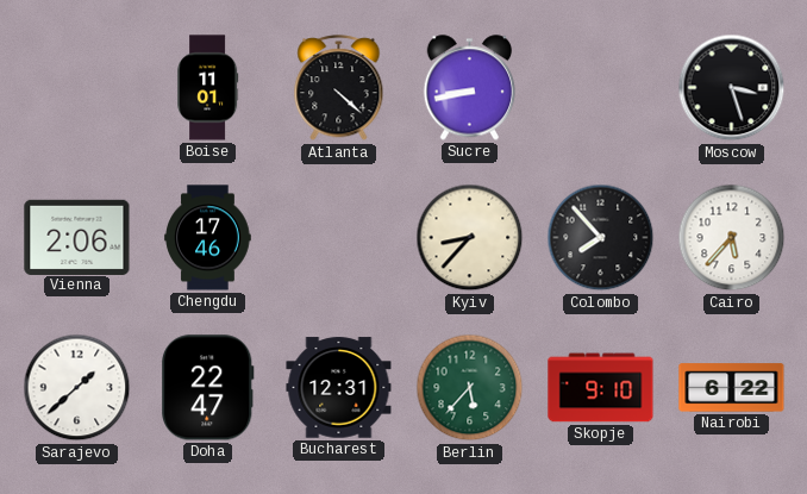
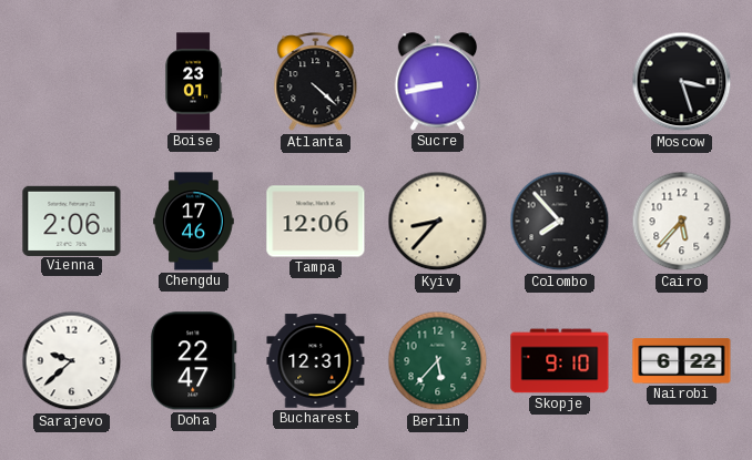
Boise: 11:01 -> 23:01 (194, 82)
Tampa: none -> 12:06 (316, 222)
Sarajevo: 1:38 -> 9:38 (72, 361)
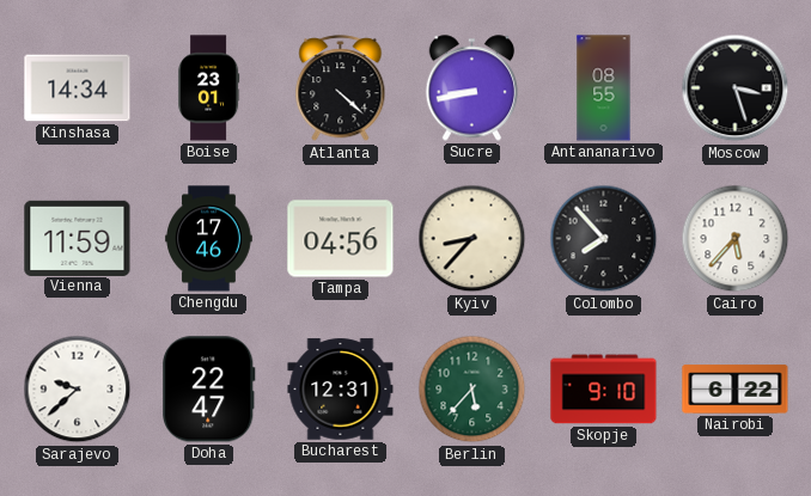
Kinshasa: none -> 14:34 (78, 88)
Antananarivo: none -> 08:55 (604, 88)
Vienna: 2:06 -> 11:59 (78, 238)
Tampa: 12:06 -> 04:56 (341, 239)
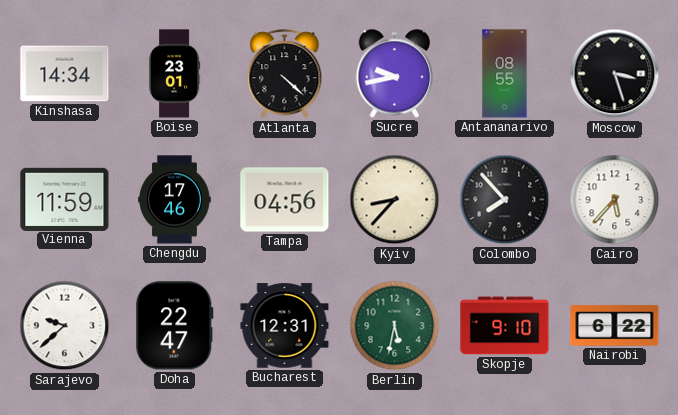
Sucre: 8:43 -> 9:43 (395, 74)
Berlin: 5:37 -> 5:32 (395, 326)
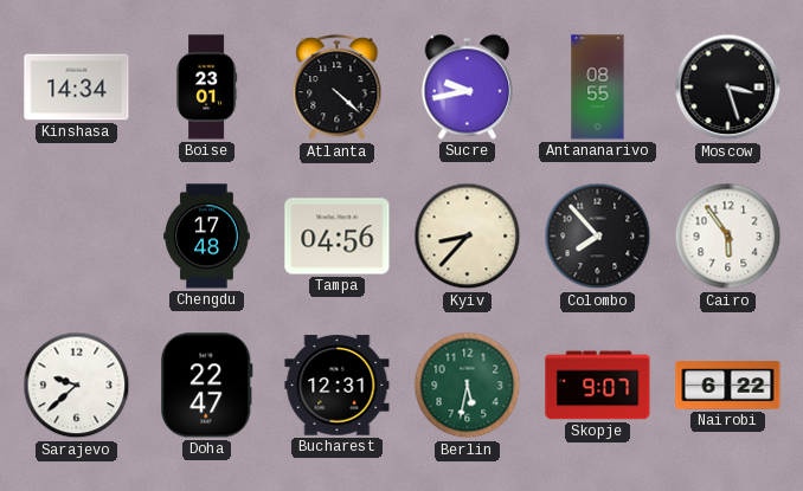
Vienna: 11:59 -> none (65, 199)
Chengdu: 17:46 -> 17:48 (207, 237)
Cairo: 5:37 -> 5:54 (728, 237)
Skopje: 9:10 -> 9:07 (598, 386)
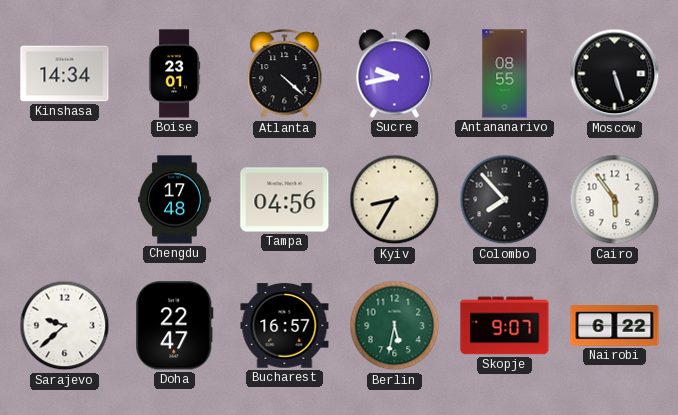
Moscow: 3:27 -> 5:27 (615, 74)
Kyiv: 8:37 -> 8:35 (395, 200)
Bucharest: 12:31 -> 16:57 (285, 326)
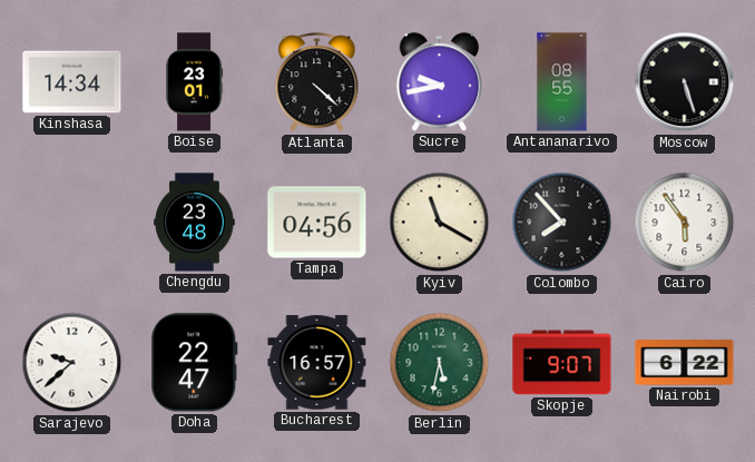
Chengdu: 17:48 -> 23:48 (195, 223)
Kyiv: 8:35 -> 11:20 (440, 223)
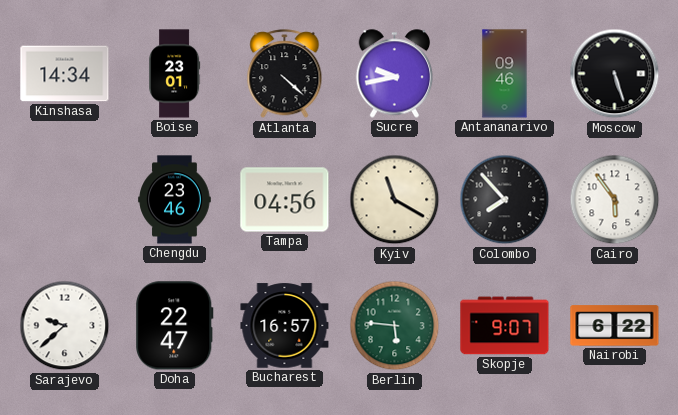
Antananarivo: 08:55 -> 09:46 (505, 74)
Chengdu: 23:48 -> 23:46 (175, 200)
Berlin: 5:32 -> 5:46 (395, 326)
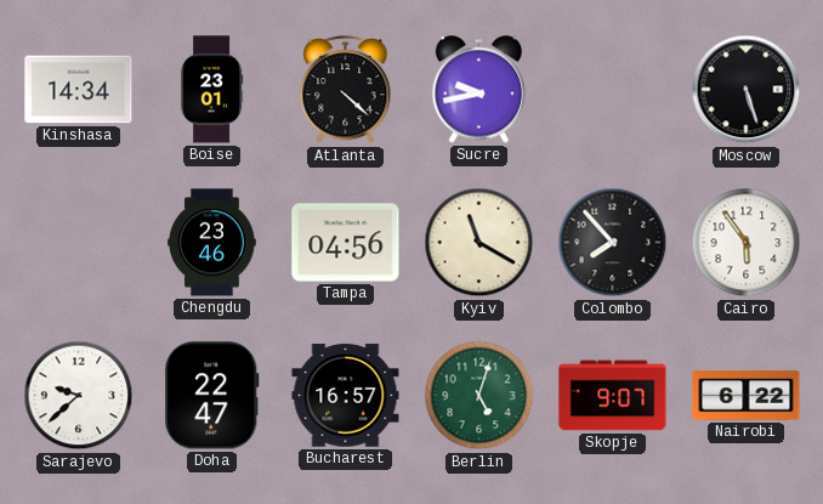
Antananarivo: 09:46 -> none (505, 74)
Berlin: 5:46 -> 5:03 (479, 396)
